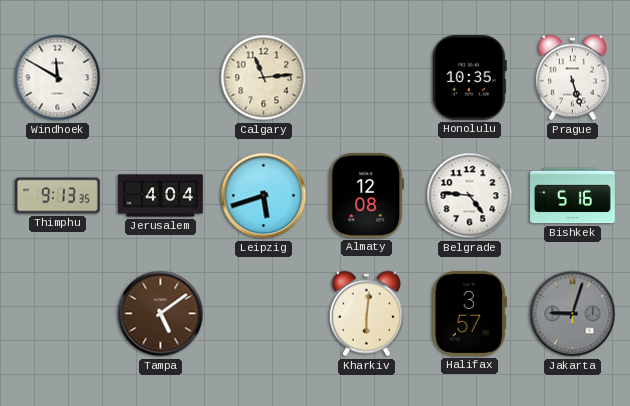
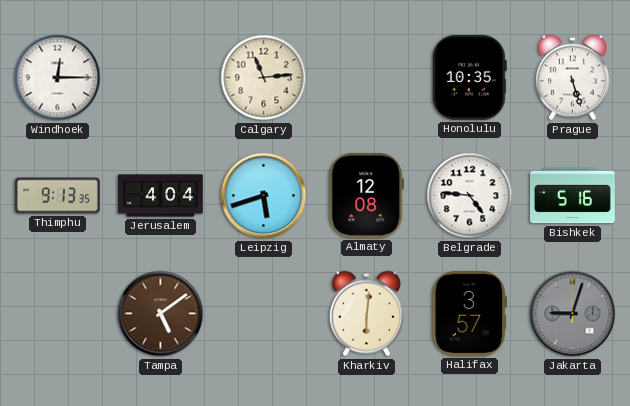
Windhoek: 11:50 -> 12:15 (58, 78)
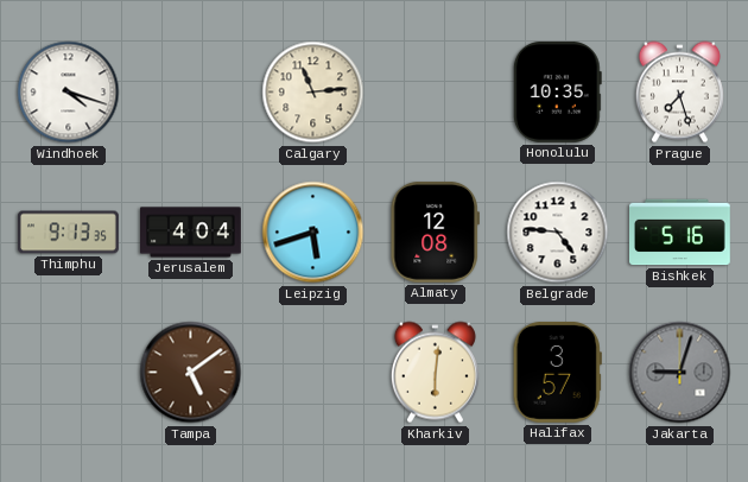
Windhoek: 12:15 -> 4:18 (69, 93)
Prague: 5:27 -> 7:27 (679, 93)
